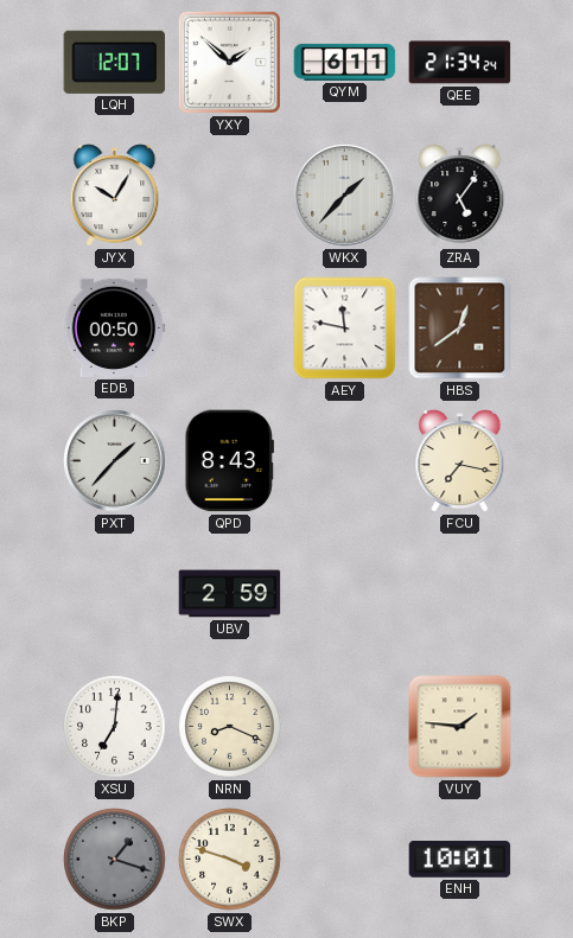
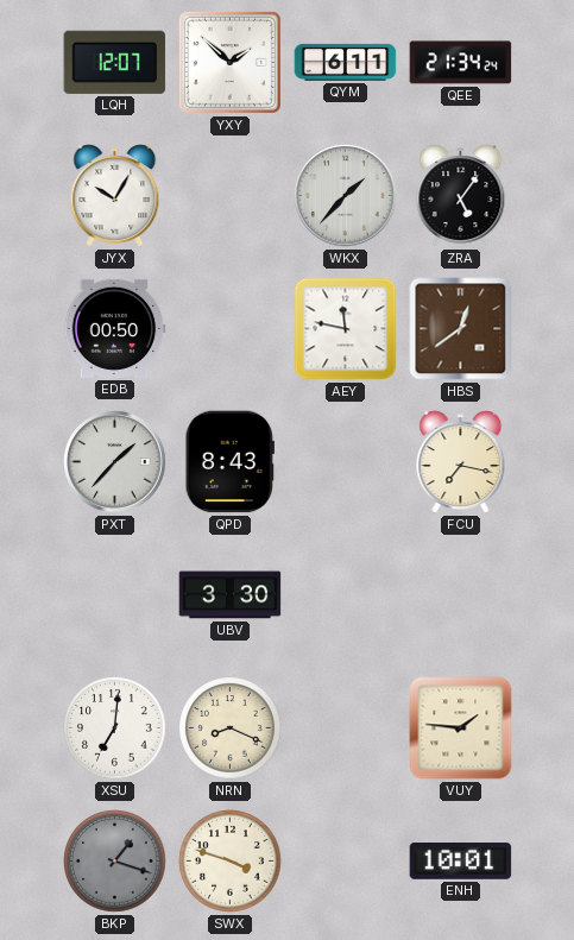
UBV: 2:59 -> 3:30 (231, 595)
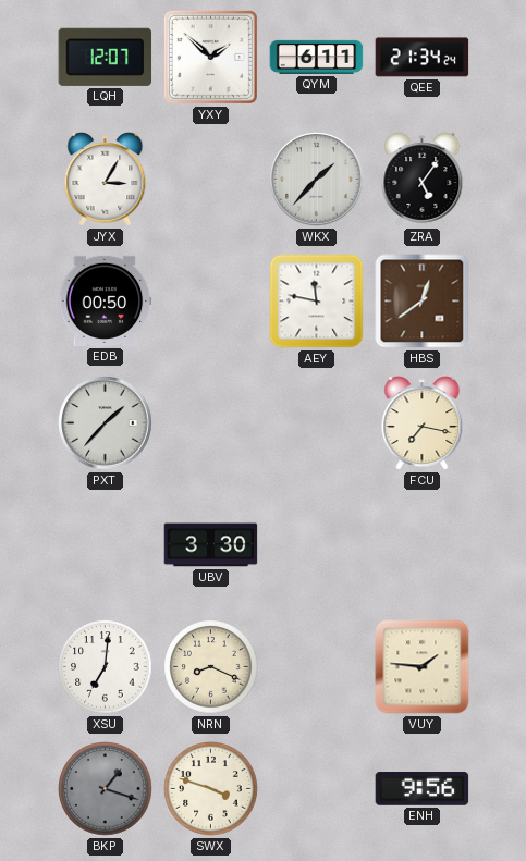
JYX: 10:05 -> 3:05 (106, 180)
QPD: 8:43 -> none (229, 462)
ENH: 10:01 -> 9:56 (423, 789)
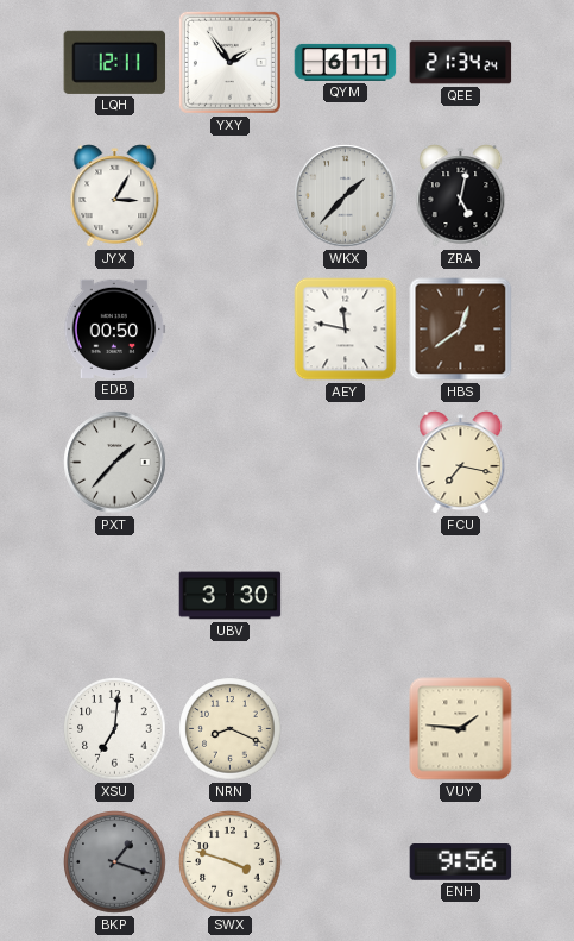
LQH: 12:07 -> 12:11 (115, 62)
YXY: 1:52 -> 1:54 (229, 62)
ZRA: 5:06 -> 5:02 (461, 196)
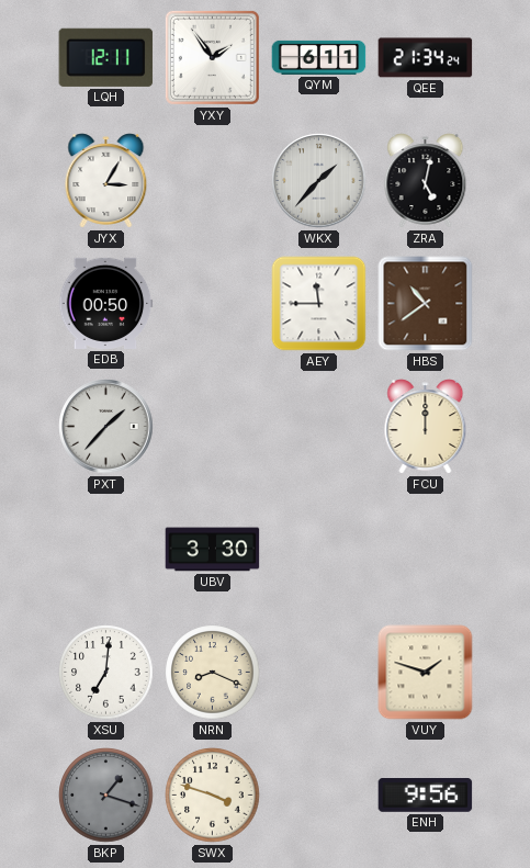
AEY: 11:47 -> 11:45 (319, 304)
HBS: 12:39 -> 10:39 (426, 304)
FCU: 7:17 -> 12:00 (426, 427)
VUY: 1:46 -> 1:48 (426, 673)
